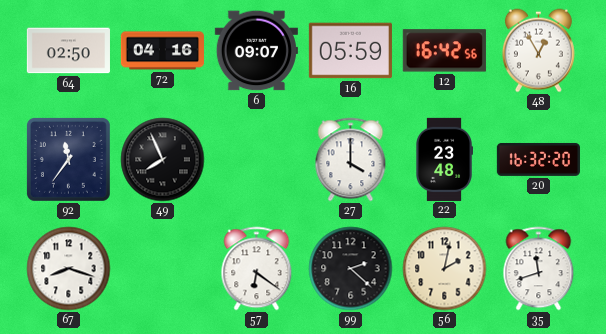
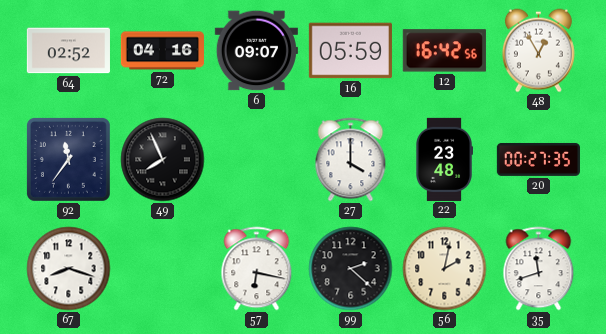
64: 02:50 -> 02:52 (68, 51)
20: 16:32 -> 00:27 (538, 159)
57: 6:21 -> 6:17 (257, 269)
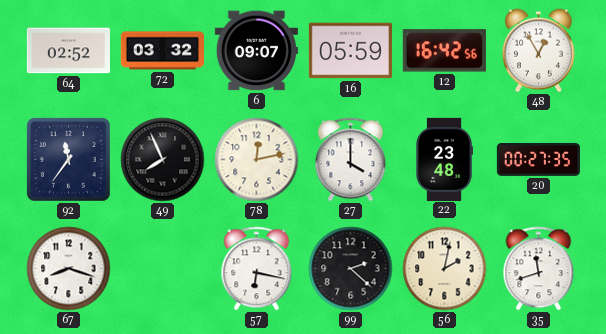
72: 04:16 -> 03:32 (162, 51)
78: none -> 12:13 (257, 160)
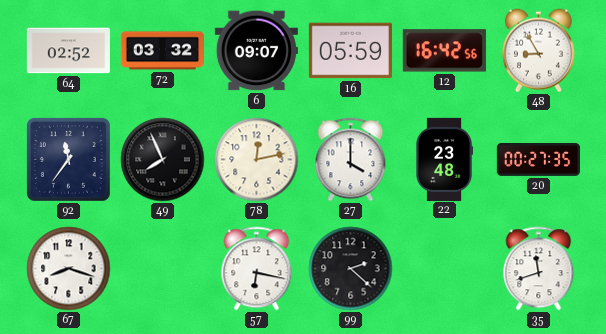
48: 12:55 -> 8:55 (538, 51)
56: 2:02 -> none (445, 269)
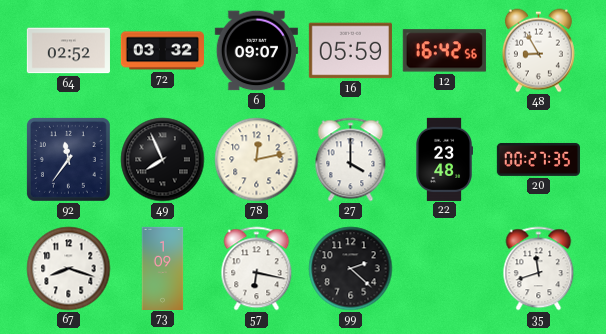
73: none -> 1:09 (163, 268)
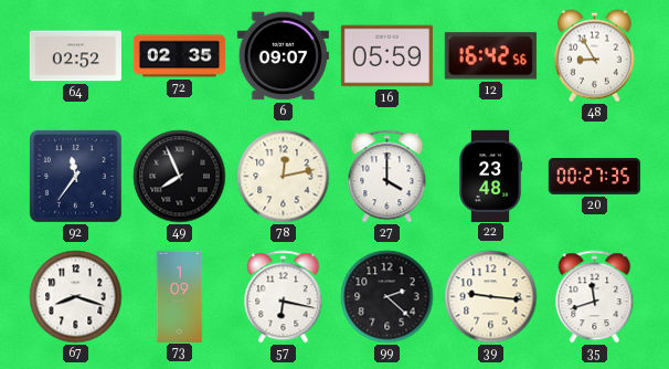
72: 03:32 -> 02:35 (179, 56)
39: none -> 9:16 (491, 297)
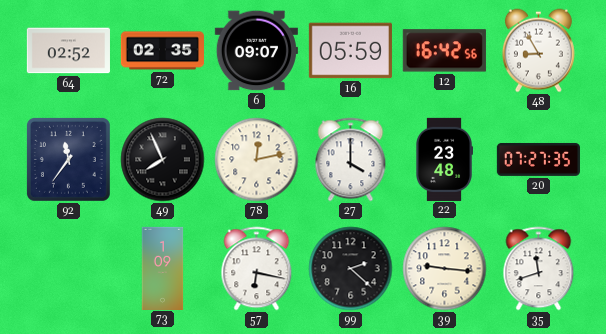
20: 00:27 -> 07:27 (538, 159)
67: 8:18 -> none (76, 297)
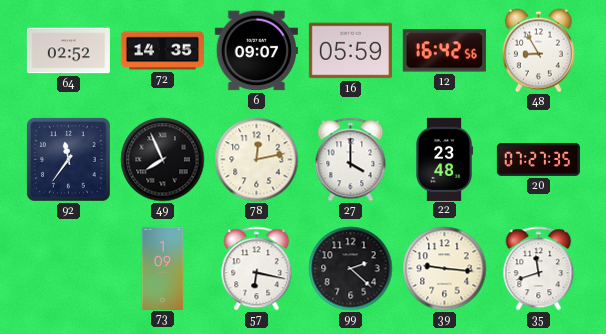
72: 02:35 -> 14:35 (162, 51)
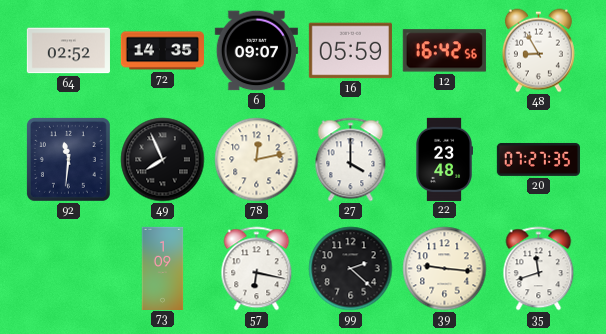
92: 11:36 -> 11:31 (68, 159)
